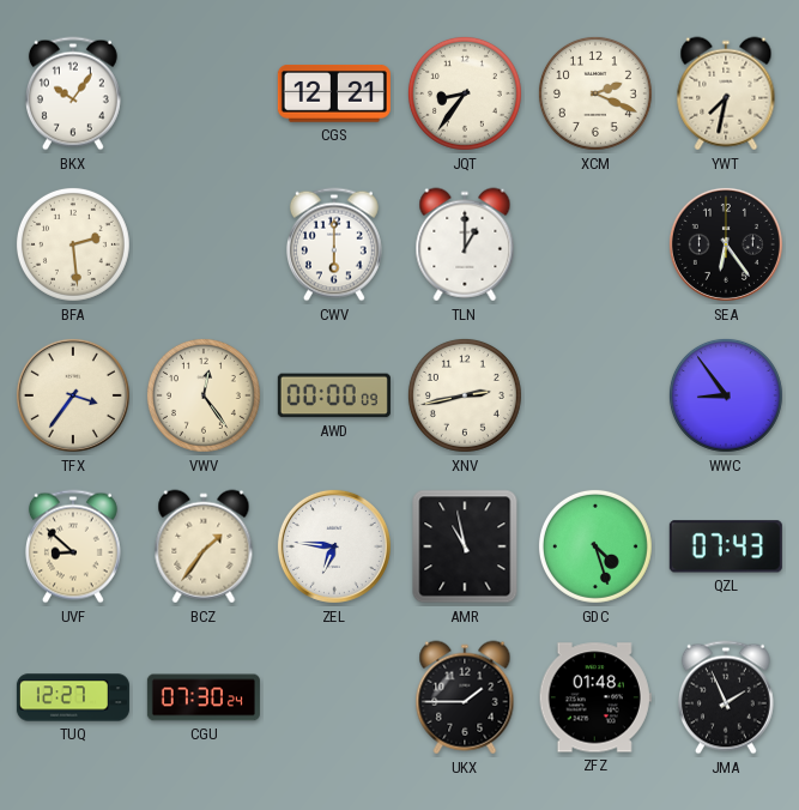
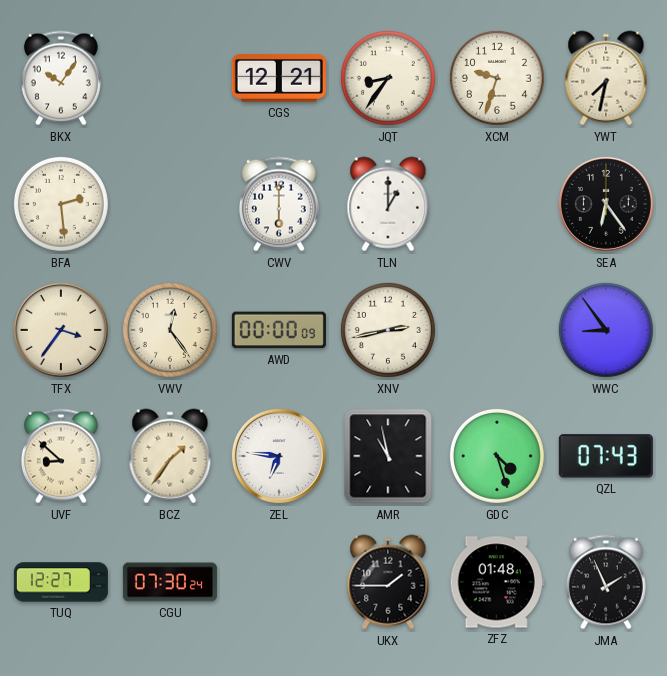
XCM: 2:19 -> 9:33 (497, 78)
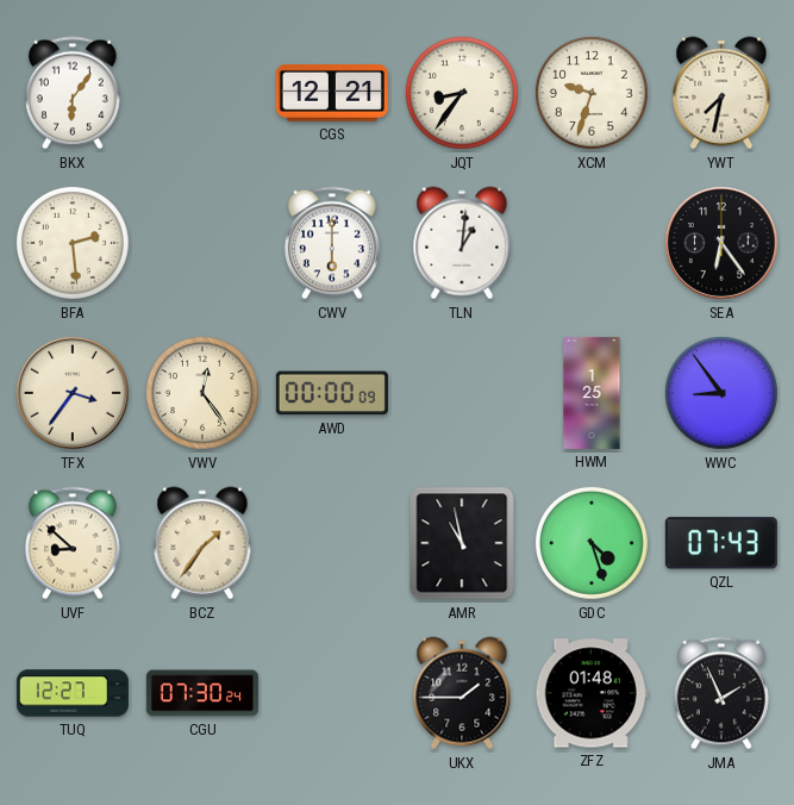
BKX: 10:06 -> 6:06 (73, 93)
TLN: 1:00 -> 1:01 (462, 243)
XNV: 2:43 -> none (388, 330)
HWM: none -> 1:25 (592, 393)
ZEL: 6:46 -> none (279, 456)
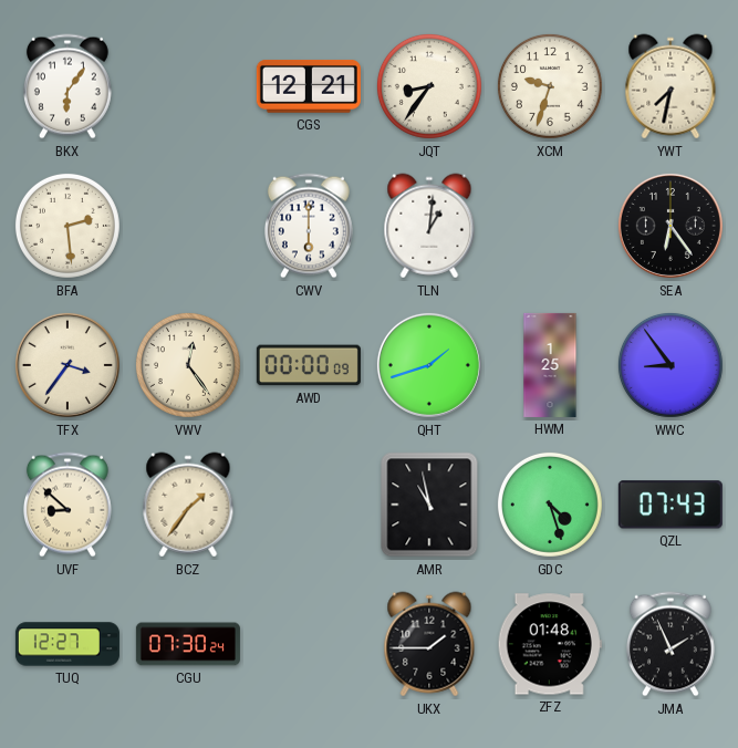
QHT: none -> 1:42 (429, 365)
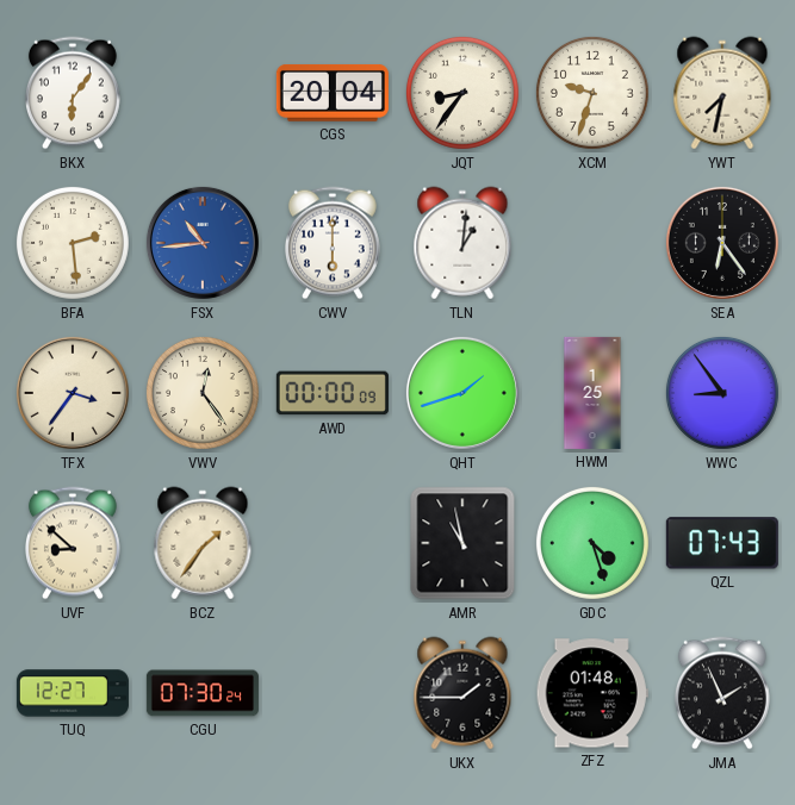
CGS: 12:21 -> 20:04 (333, 94)
FSX: none -> 10:44 (203, 243)
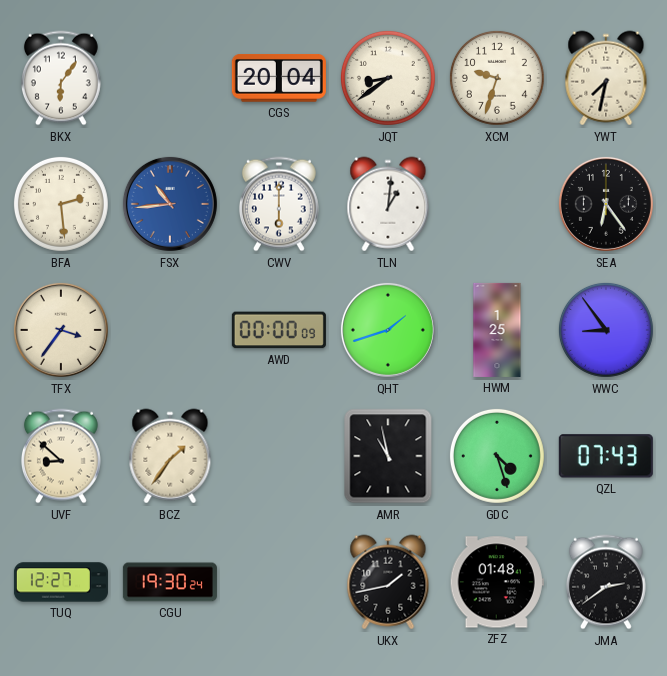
JQT: 8:36 -> 8:39 (388, 78)
VWV: 12:24 -> none (203, 393)
CGU: 07:30 -> 19:30 (170, 582)
UKX: 1:45 -> 1:43 (388, 582)
JMA: 1:56 -> 2:39 (606, 582)
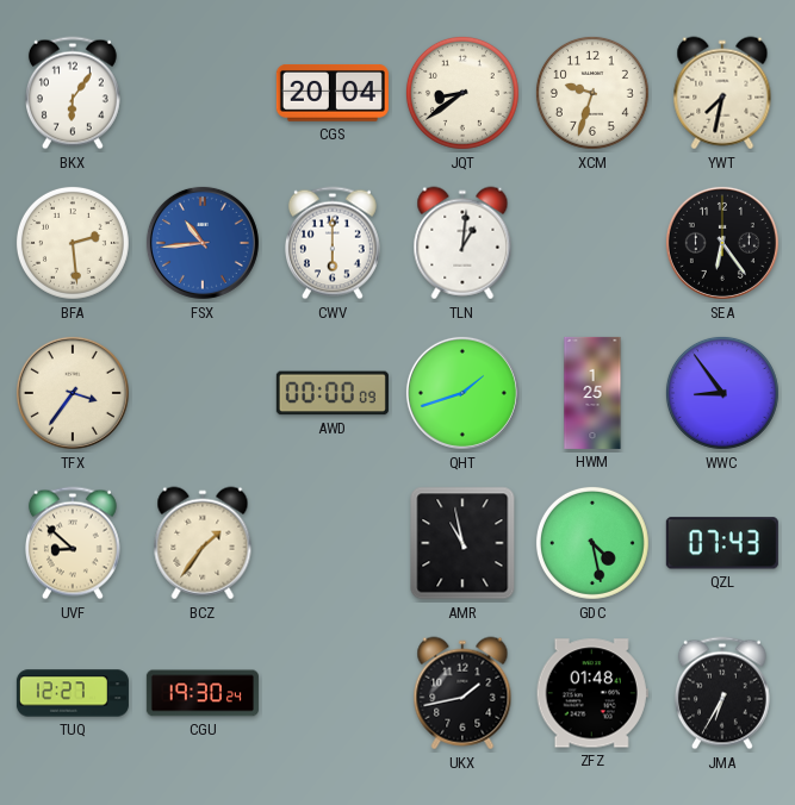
GDC: 4:27 -> 4:28 (592, 543)
JMA: 2:39 -> 6:35 (722, 693)
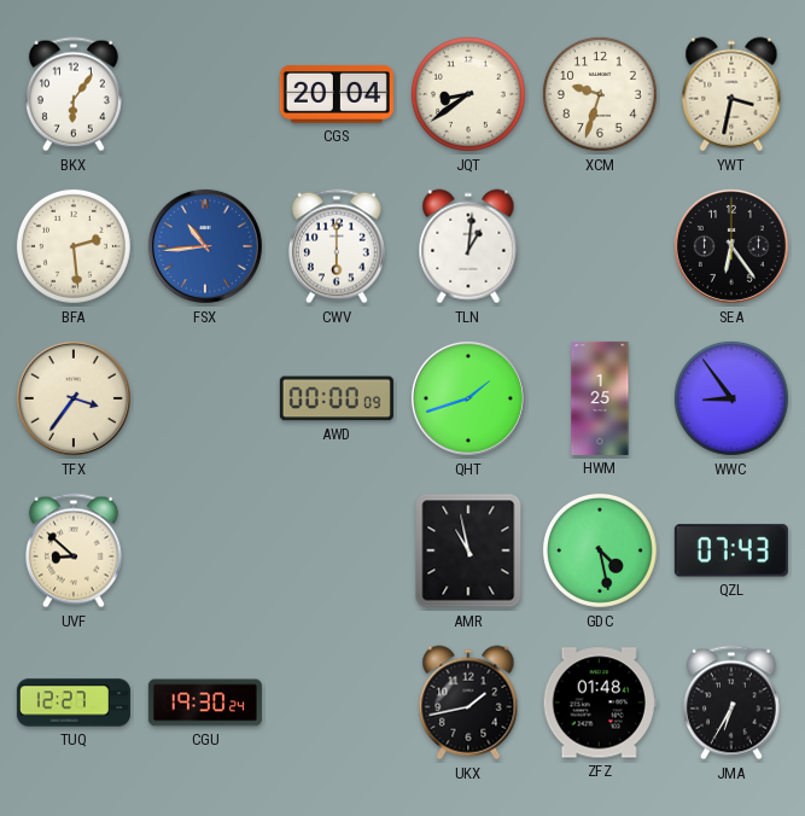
YWT: 7:32 -> 3:32 (731, 94)
BCZ: 1:36 -> none (203, 543)
